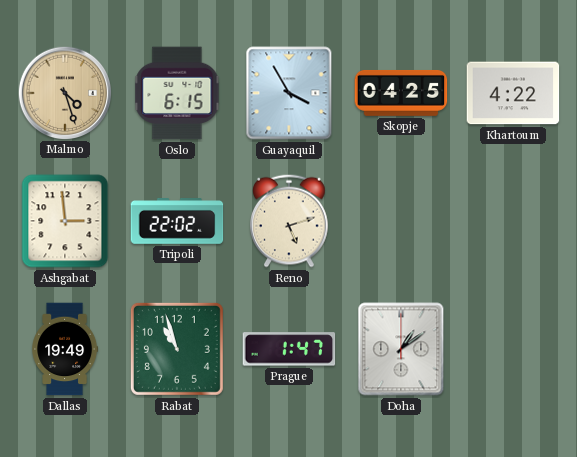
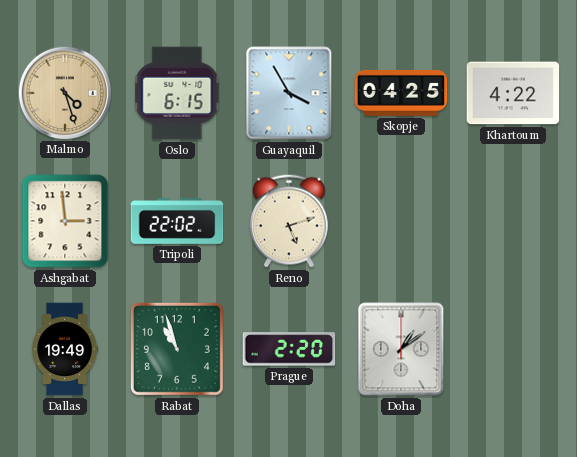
Prague: 1:47 -> 2:20 (289, 349)
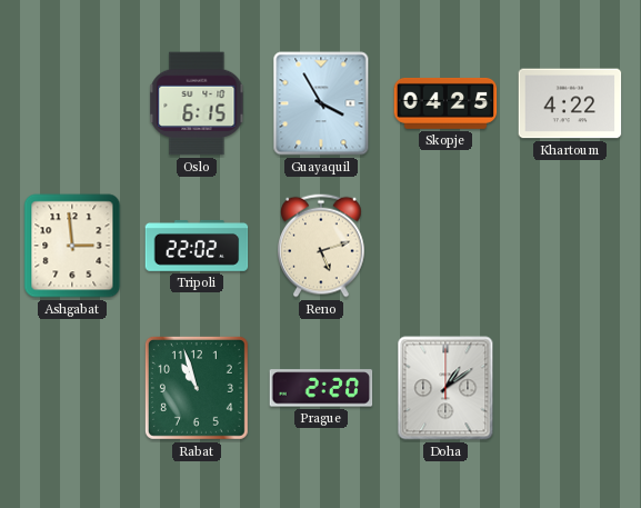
Malmo: 4:27 -> none (64, 92)
Dallas: 19:49 -> none (65, 349)
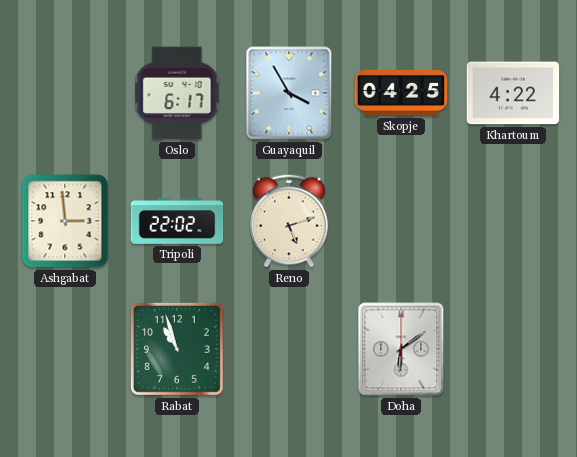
Oslo: 6:15 -> 6:17 (177, 93)
Prague: 2:20 -> none (321, 388)
Doha: 1:09 -> 6:09 (401, 349)
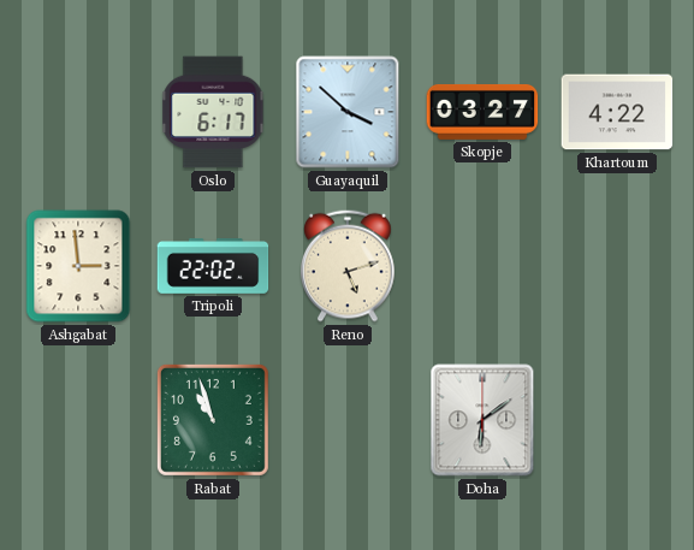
Guayaquil: 3:55 -> 3:52 (348, 112)
Skopje: 04:25 -> 03:27 (482, 112)
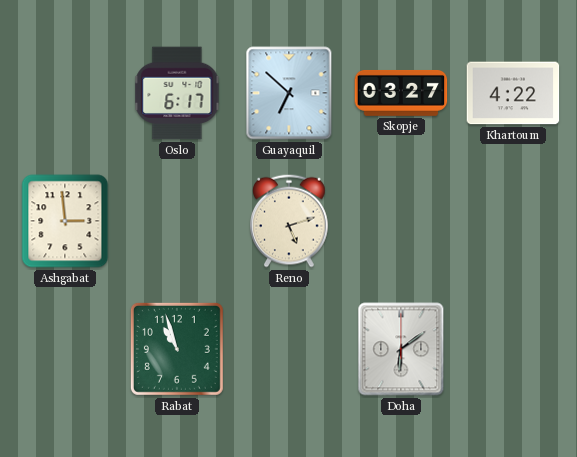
Guayaquil: 3:52 -> 6:52 (289, 93)
Tripoli: 22:02 -> none (213, 267)
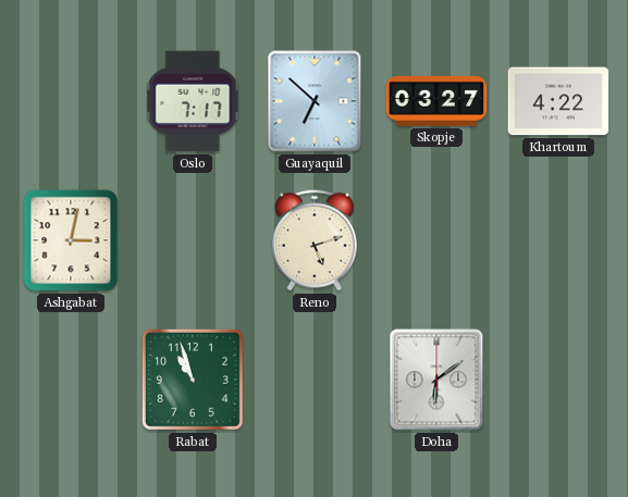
Oslo: 6:17 -> 7:17 (193, 101)
Ashgabat: 2:59 -> 3:02 (71, 240)
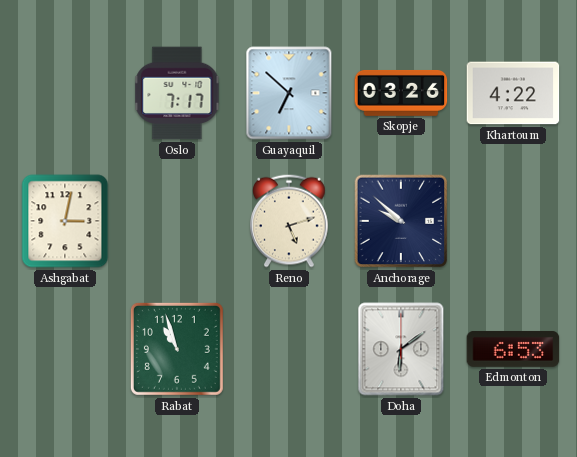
Skopje: 03:27 -> 03:26 (401, 93)
Anchorage: none -> 9:52 (401, 221)
Edmonton: none -> 6:53 (513, 349)
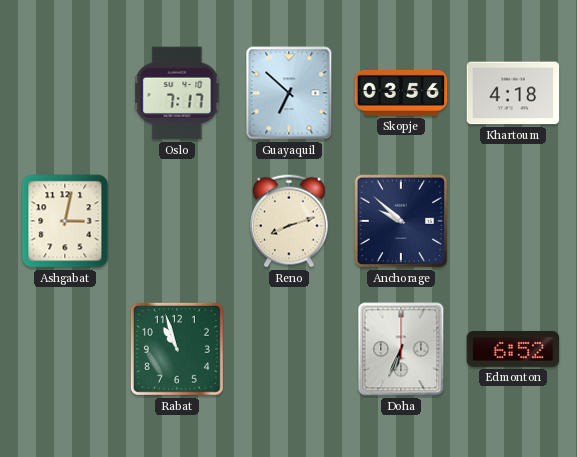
Skopje: 03:26 -> 03:56 (401, 93)
Khartoum: 4:22 -> 4:18 (513, 93)
Reno: 5:12 -> 8:12 (290, 221)
Doha: 6:09 -> 6:34 (401, 349)
Edmonton: 6:53 -> 6:52 (513, 349)
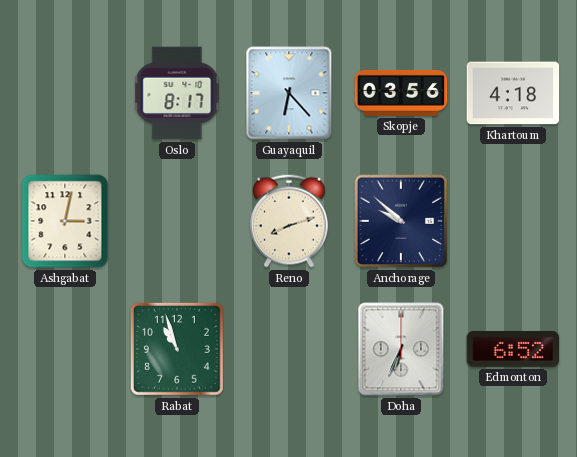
Oslo: 7:17 -> 8:17 (177, 93)
Guayaquil: 6:52 -> 6:23 (289, 93)
